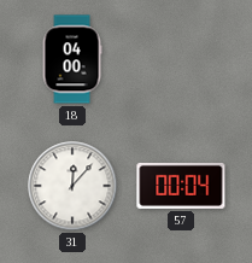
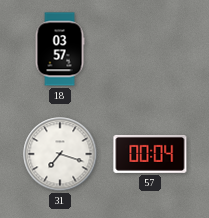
18: 04:00 -> 03:57 (60, 49)
31: 12:07 -> 7:18 (60, 154)
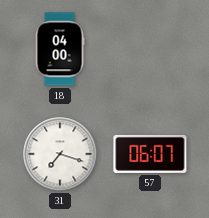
18: 03:57 -> 04:00 (60, 49)
57: 00:04 -> 06:07 (150, 154)
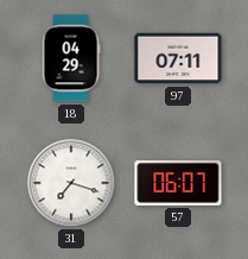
18: 04:00 -> 04:29 (71, 58)
97: none -> 07:11 (178, 58)
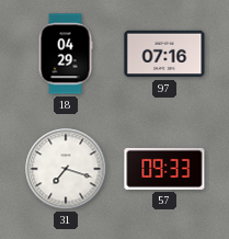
97: 07:11 -> 07:16 (164, 54)
57: 06:07 -> 09:33 (164, 169)
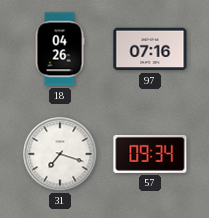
18: 04:29 -> 04:26 (60, 49)
57: 09:33 -> 09:34 (150, 154)
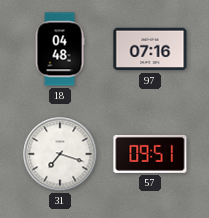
18: 04:26 -> 04:48 (60, 49)
57: 09:34 -> 09:51 (150, 154)
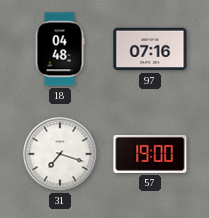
57: 09:51 -> 19:00 (150, 154)
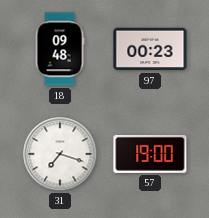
18: 04:48 -> 09:48 (60, 49)
97: 07:16 -> 00:23 (150, 49)
